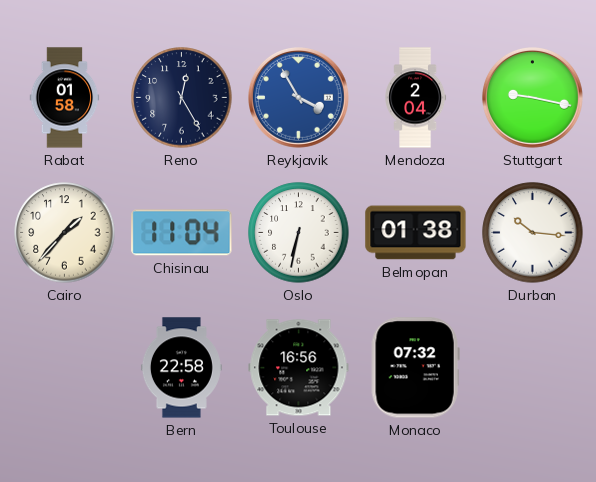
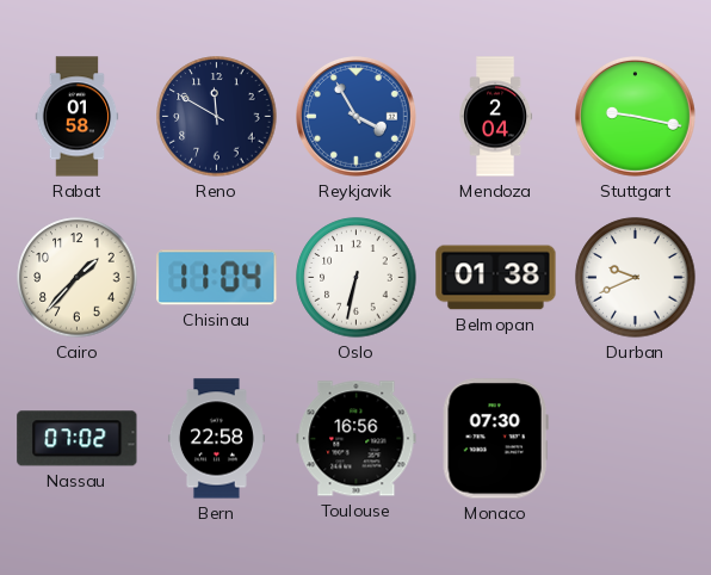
Reno: 12:25 -> 11:50 (217, 117)
Durban: 10:16 -> 9:41 (636, 278)
Nassau: none -> 07:02 (78, 439)
Monaco: 07:32 -> 07:30 (495, 439)
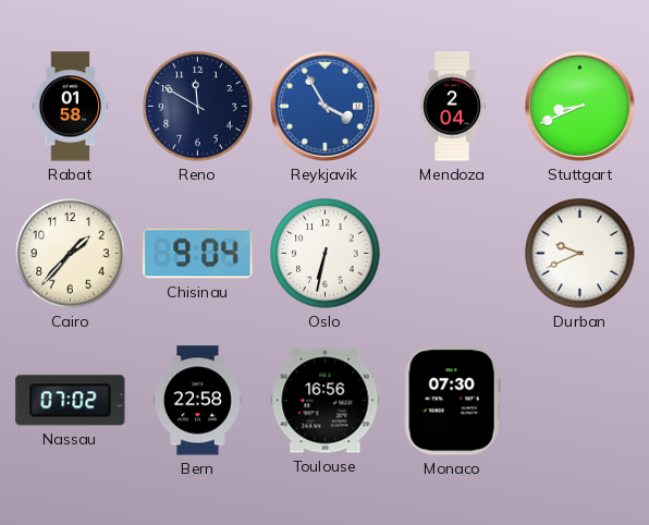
Stuttgart: 9:17 -> 8:41 (580, 107)
Chisinau: 11:04 -> 9:04 (198, 254)
Belmopan: 01:38 -> none (496, 278)
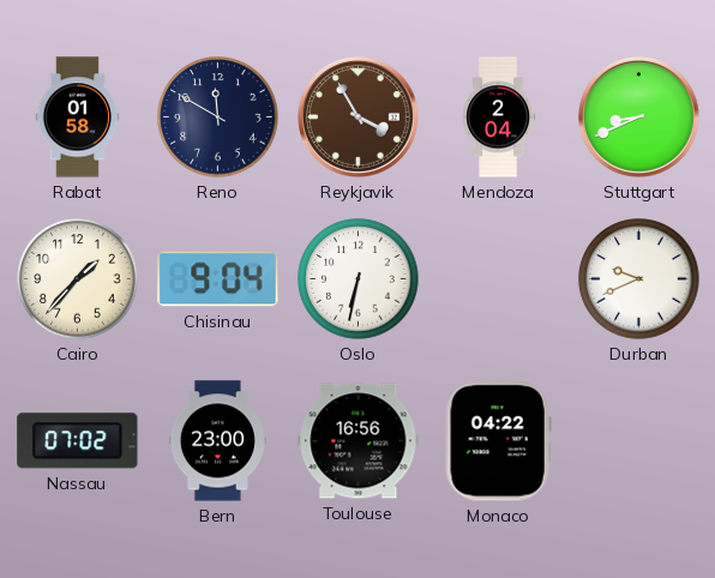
Reykjavik dial: blue -> brown (359, 118)
Bern: 22:58 -> 23:00 (217, 441)
Monaco: 07:30 -> 04:22 (498, 441)
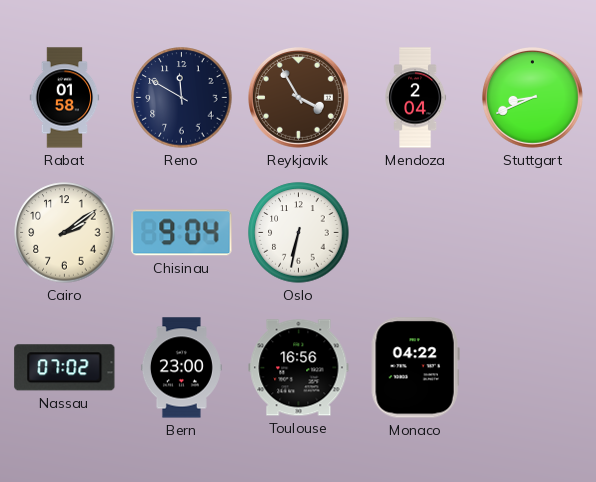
Cairo: 1:37 -> 2:09 (65, 233)
Durban: 9:41 -> none (639, 279)
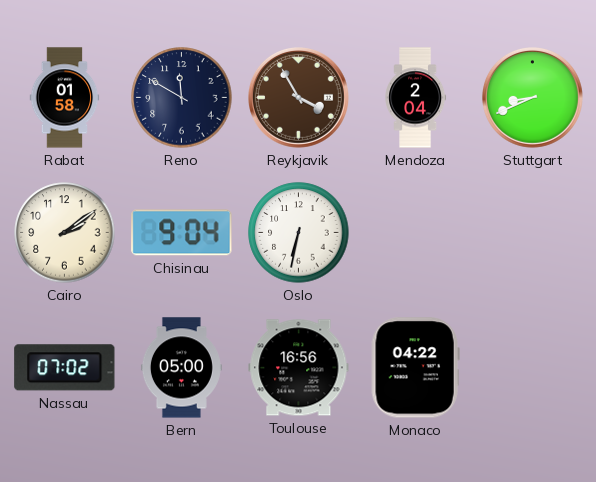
Bern: 23:00 -> 05:00 (181, 368)
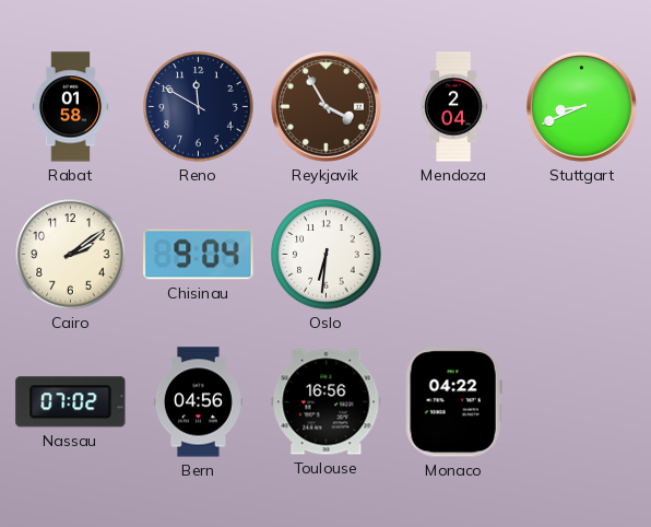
Oslo: 6:32 -> 6:31 (327, 255)
Bern: 05:00 -> 04:56 (198, 402)
